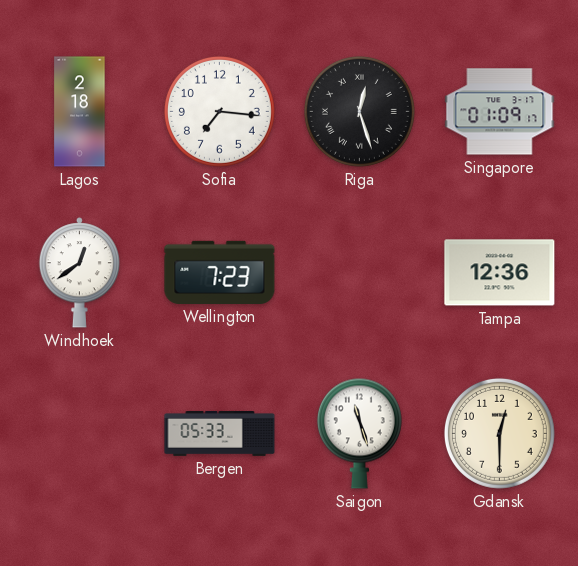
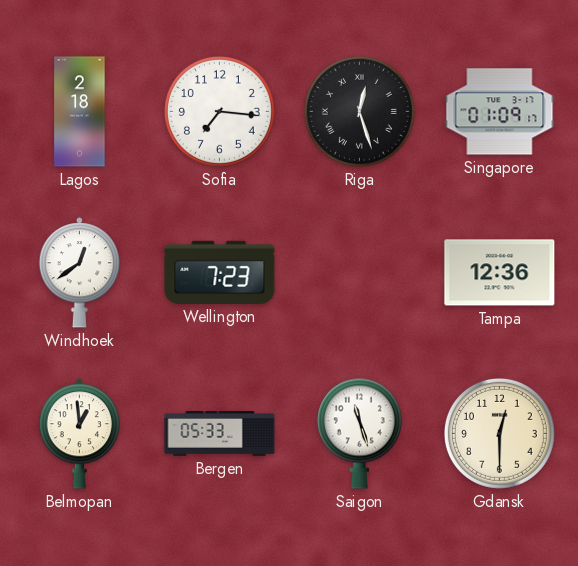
Belmopan: none -> 12:59 (79, 434)
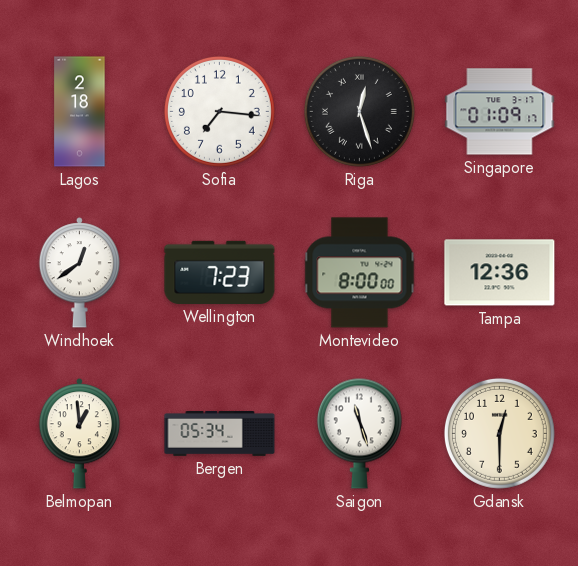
Montevideo: none -> 8:00 (360, 273)
Bergen: 05:33 -> 05:34 (220, 434)
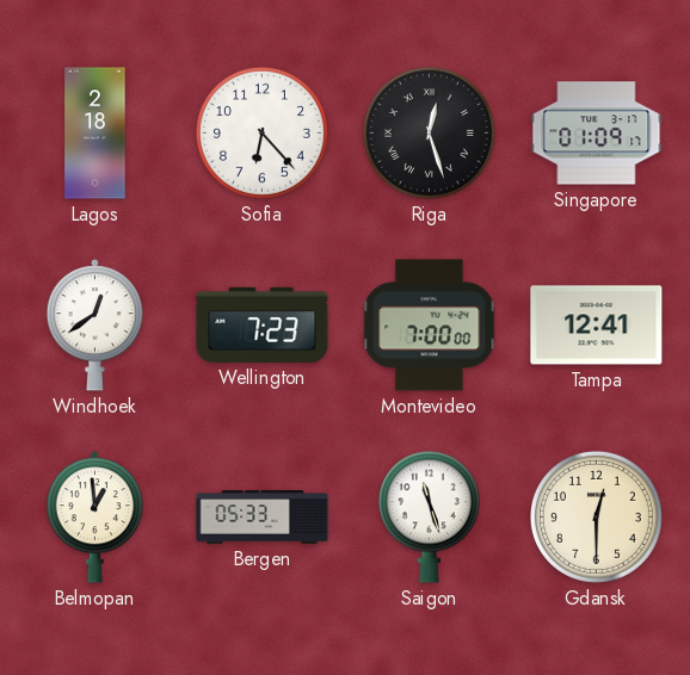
Sofia: 7:16 -> 6:23 (261, 132)
Montevideo: 8:00 -> 7:00 (430, 326)
Tampa: 12:36 -> 12:41 (597, 326)
Bergen: 05:34 -> 05:33 (263, 518)
